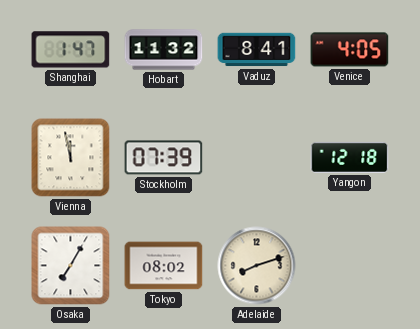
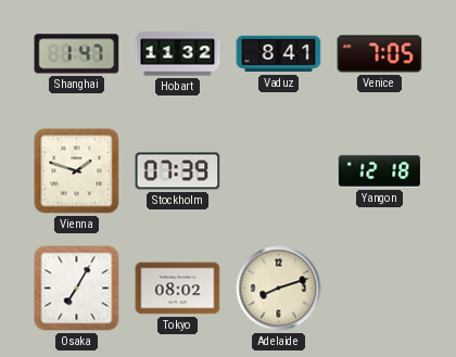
Venice: 4:05 -> 7:05 (380, 54)
Vienna: 11:58 -> 1:48 (77, 171)
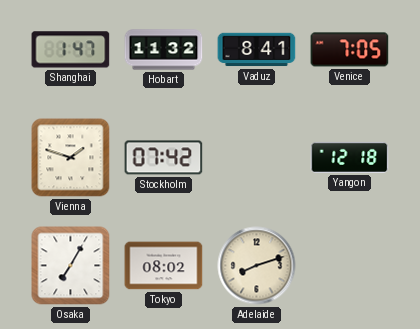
Stockholm: 07:39 -> 07:42 (164, 158)
